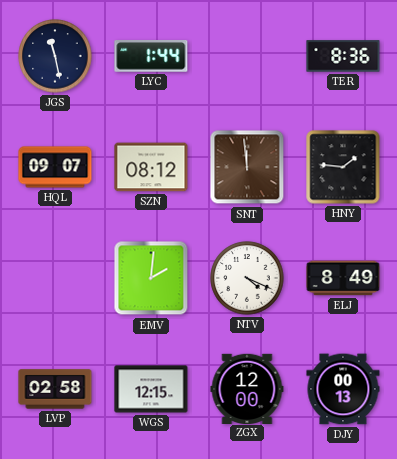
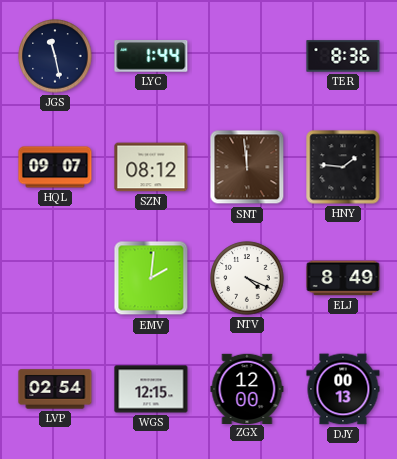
LVP: 02:58 -> 02:54 (55, 389)
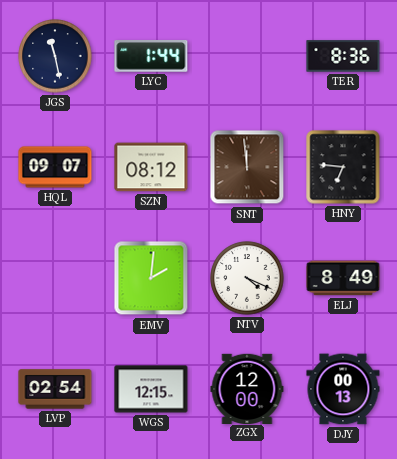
HNY: 1:46 -> 6:46 (343, 167)
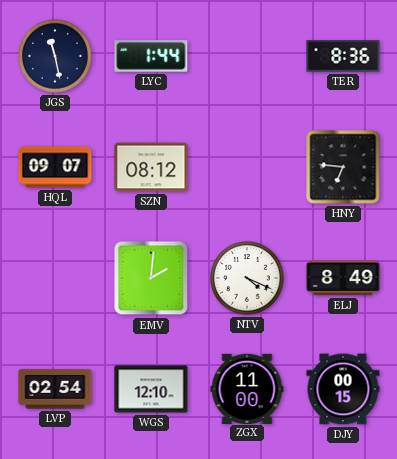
SNT: 11:59 -> none (247, 167)
WGS: 12:15 -> 12:10 (151, 389)
ZGX: 12:00 -> 11:00 (247, 388)
DJY: 00:13 -> 00:15 (343, 389)
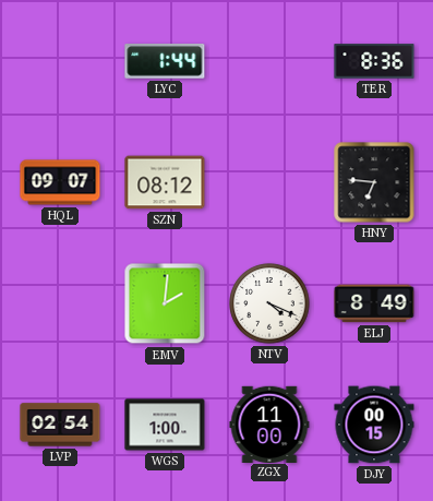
JGS: 11:28 -> none (55, 56)
WGS: 12:10 -> 1:00 (165, 425)
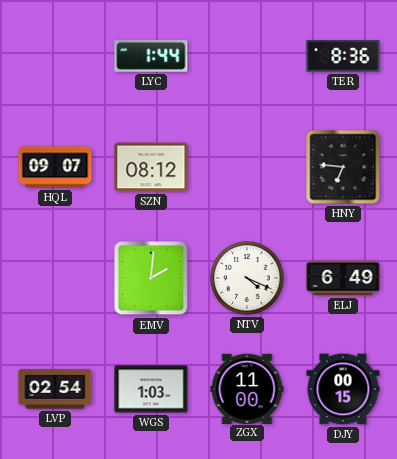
ELJ: 8:49 -> 6:49 (343, 278)
WGS: 1:00 -> 1:03 (151, 389)
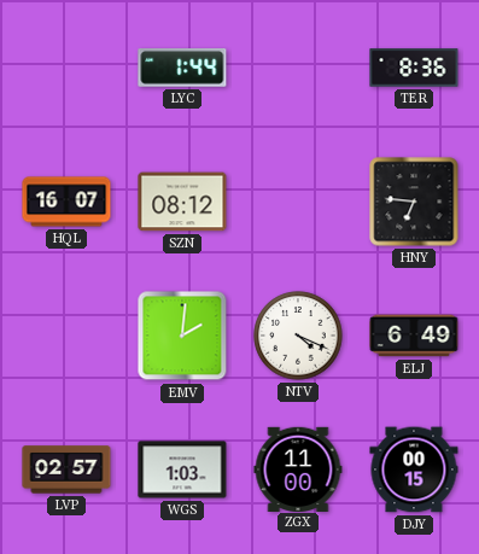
HQL: 09:07 -> 16:07 (66, 202)
LVP: 02:54 -> 02:57 (66, 470)
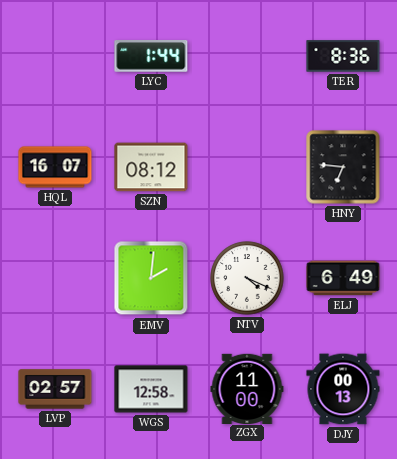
WGS: 1:03 -> 12:58 (151, 389)
DJY: 00:15 -> 00:13 (343, 389)
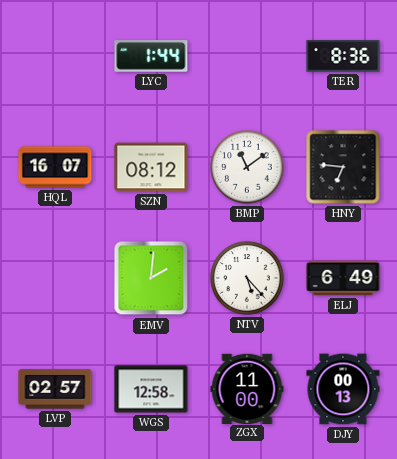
BMP: none -> 11:09 (247, 167)
NTV: 4:19 -> 5:23 (247, 278)
